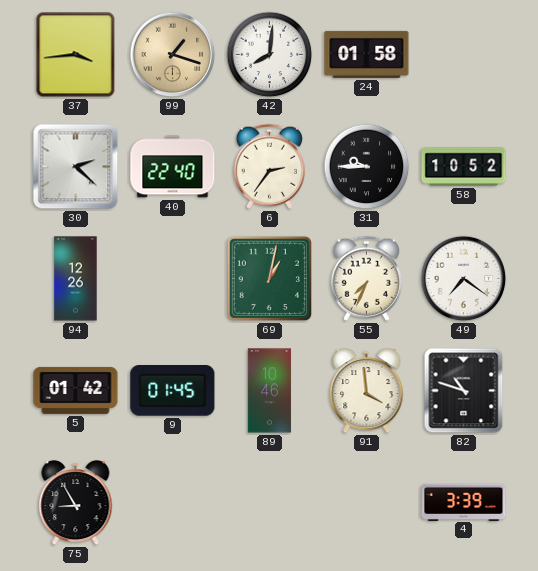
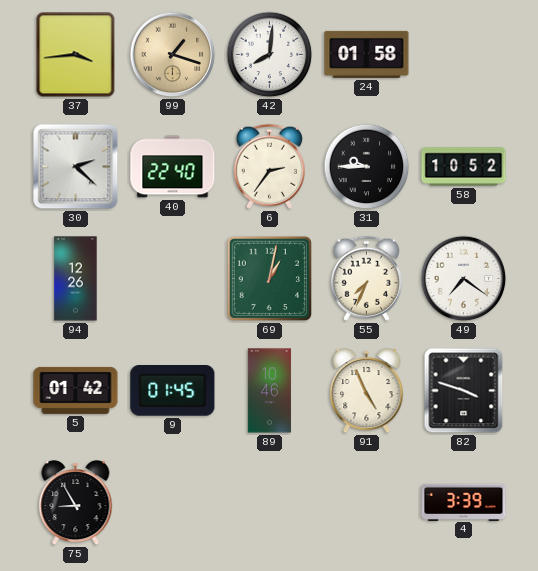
91: 3:59 -> 4:56 (367, 391)
82: 10:48 -> 3:48 (464, 391)
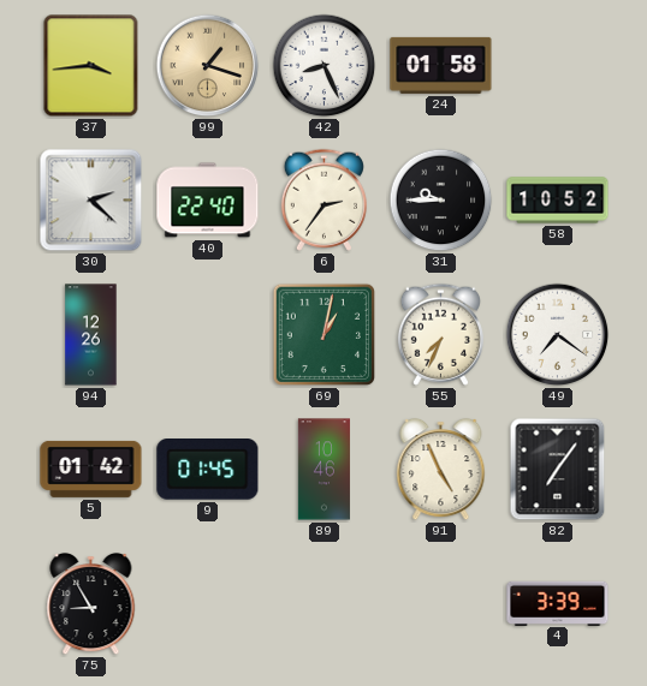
42: 8:01 -> 8:26 (325, 66)
82: 3:48 -> 7:06 (558, 470)
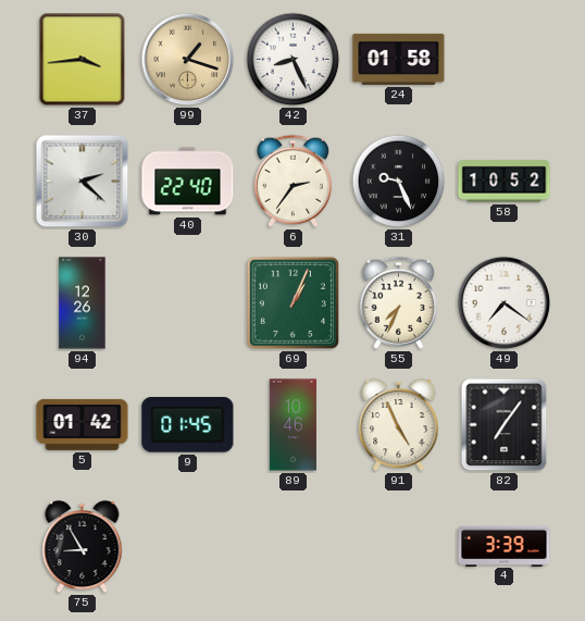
31: 9:45 -> 9:26 (399, 182)
69: 1:02 -> 1:04 (292, 302)
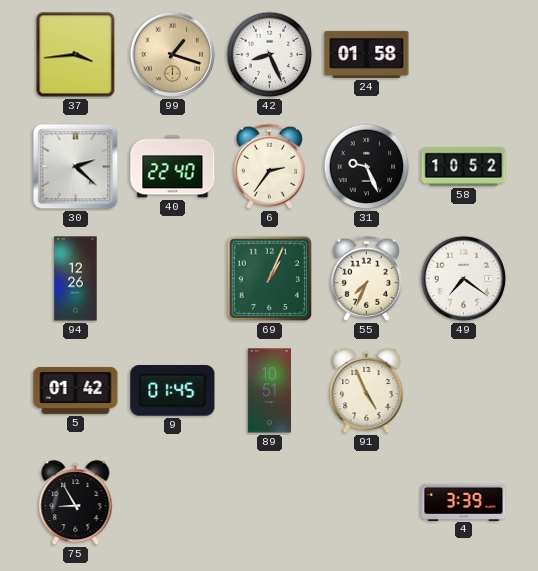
89: 10:46 -> 10:51 (269, 391)
82: 7:06 -> none (505, 425)
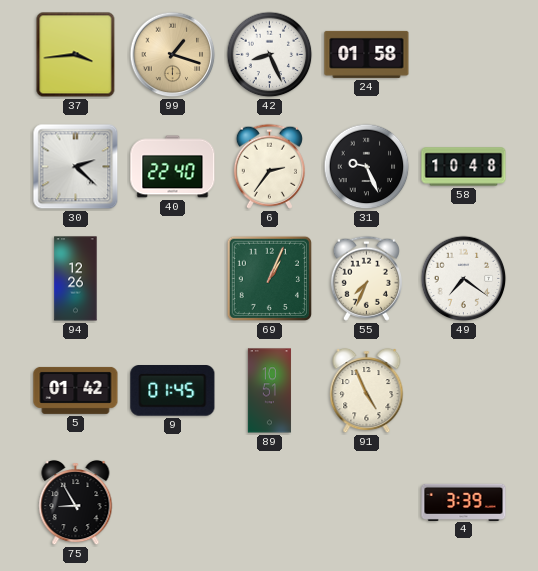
58: 10:52 -> 10:48 (464, 167)
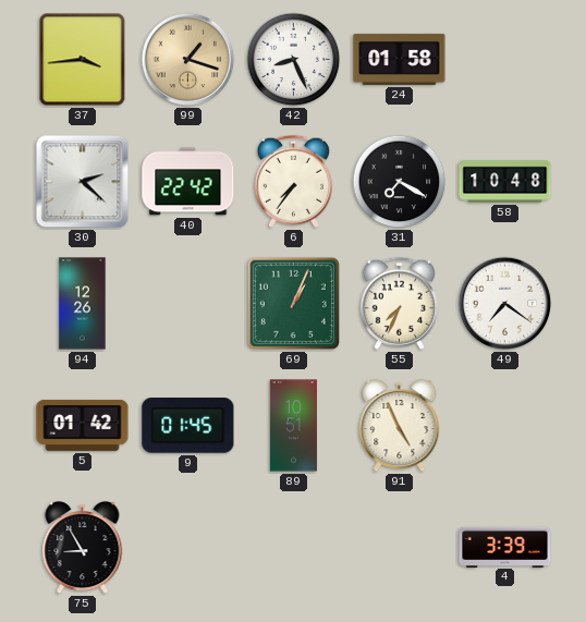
40: 22:40 -> 22:42 (188, 182)
6: 2:36 -> 7:36 (293, 181)
31: 9:26 -> 7:20 (400, 182)
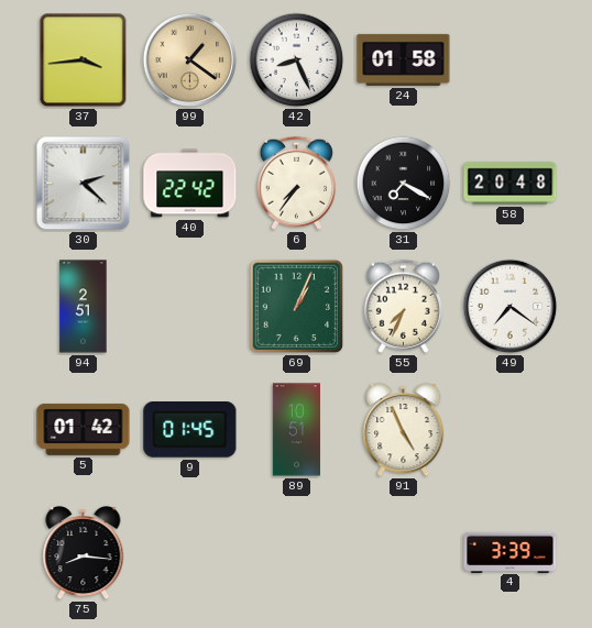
99: 1:18 -> 1:21 (190, 60)
58: 10:48 -> 20:48 (511, 184)
94: 12:26 -> 2:51 (84, 307)
75: 8:55 -> 8:16 (84, 553)
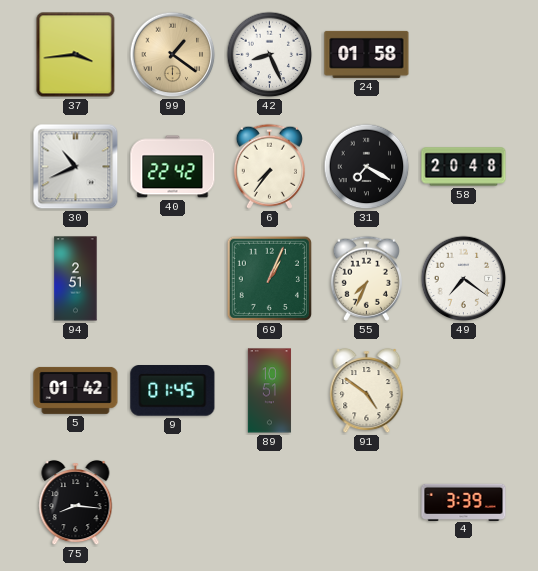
30: 2:22 -> 10:41 (76, 167)
91: 4:56 -> 4:51 (367, 391)
